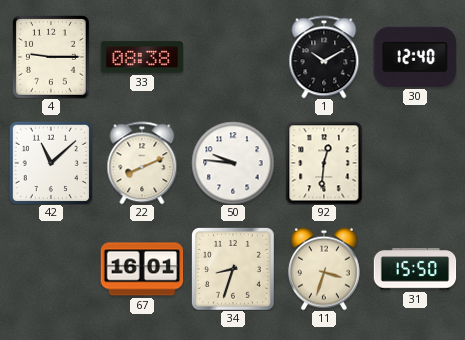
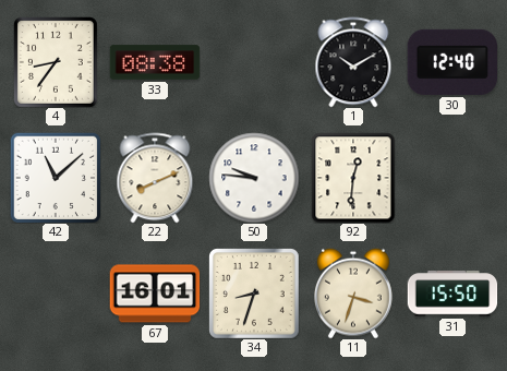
4: 9:15 -> 8:36 (56, 62)
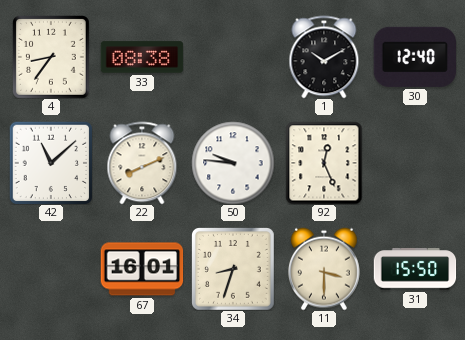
92: 12:31 -> 12:26 (324, 163)
11: 3:33 -> 3:30 (324, 269)
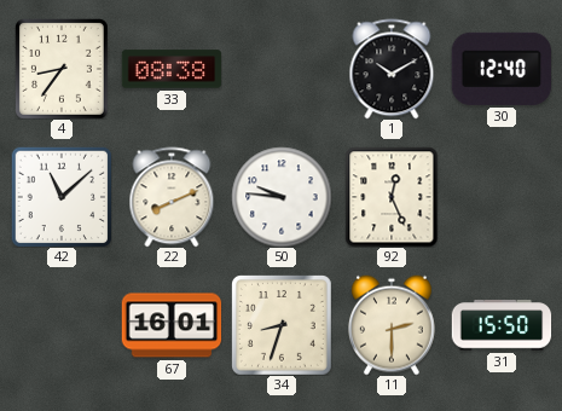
11: 3:30 -> 2:30 (392, 325)
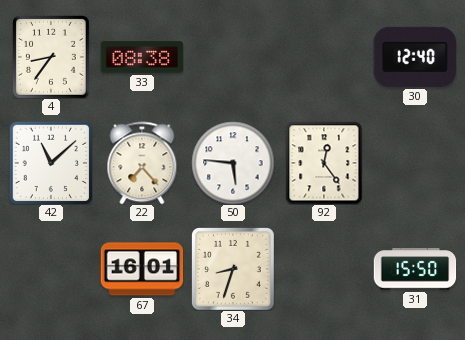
1: 10:10 -> none (392, 69)
22: 8:11 -> 7:23 (142, 163)
50: 9:46 -> 5:46 (233, 163)
92: 12:26 -> 12:24 (324, 163)
11: 2:30 -> none (392, 325)
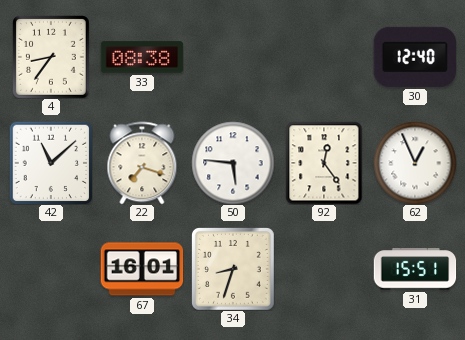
22: 7:23 -> 7:18 (142, 163)
62: none -> 12:56 (415, 163)
31: 15:50 -> 15:51 (415, 269)
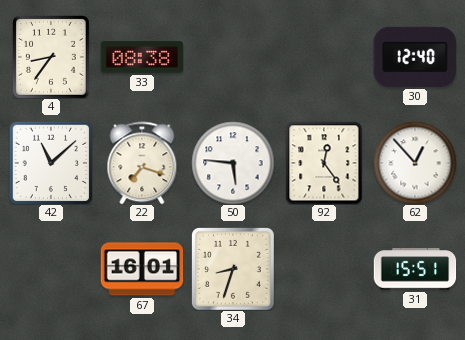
62: 12:56 -> 12:53 (415, 163)
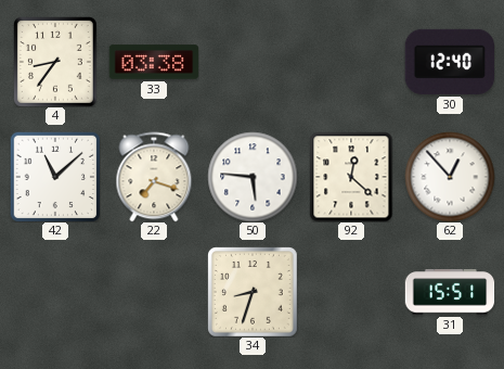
33: 08:38 -> 03:38 (154, 62)
92: 12:24 -> 12:22 (351, 177)
67: 16:01 -> none (142, 269)
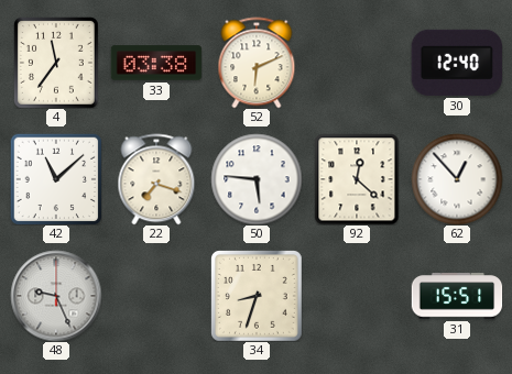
4: 8:36 -> 11:36 (56, 63)
52: none -> 6:11 (257, 63)
48: none -> 9:26 (56, 296)
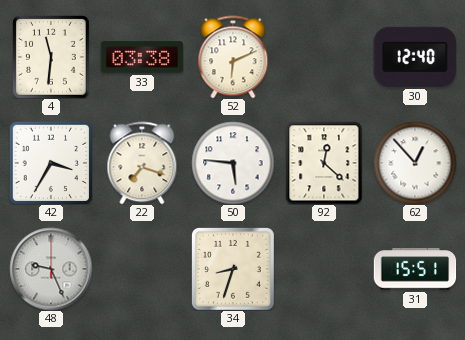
4: 11:36 -> 11:31 (51, 57)
42: 11:08 -> 3:35 (51, 163)
